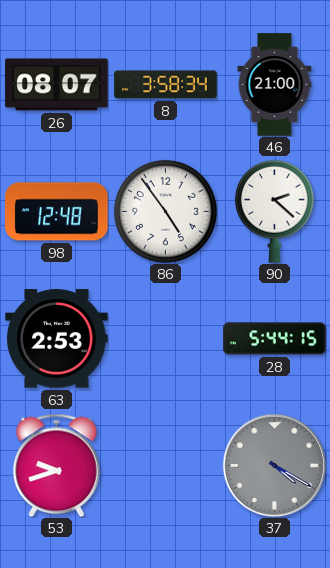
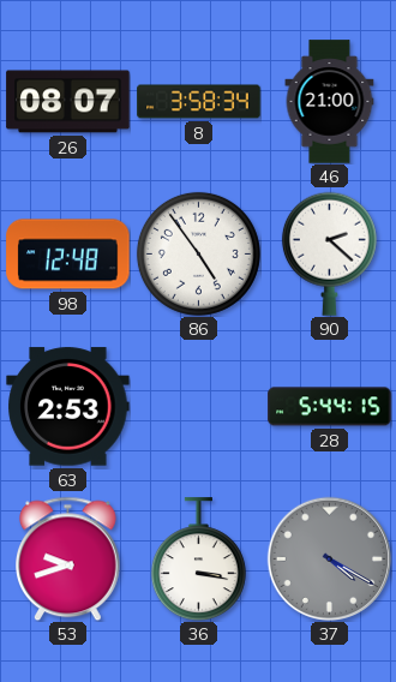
36: none -> 3:17 (198, 560)
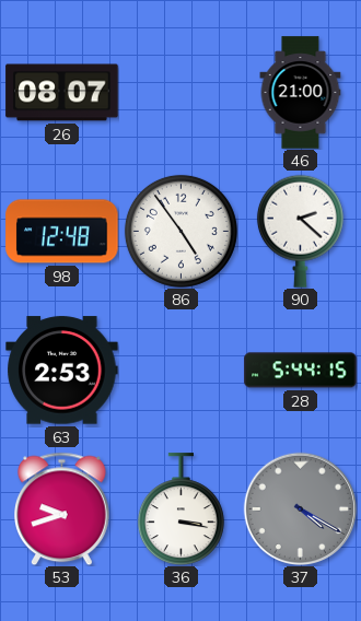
8: 3:58 -> none (199, 102)
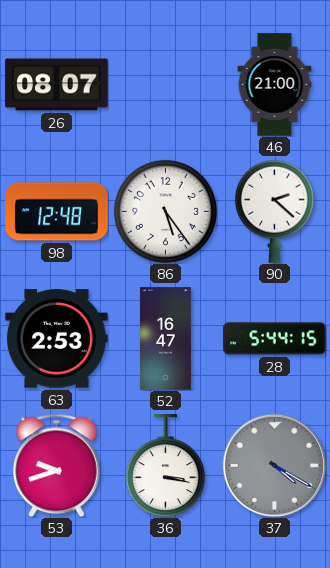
86: 4:54 -> 5:24 (165, 211)
52: none -> 16:47 (165, 339)
